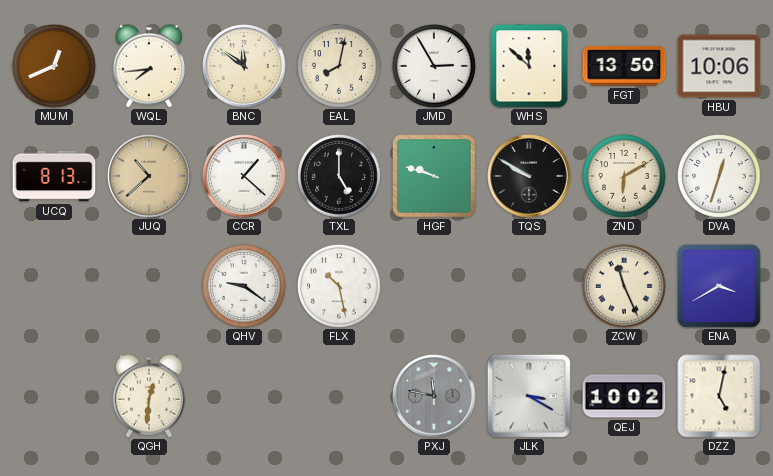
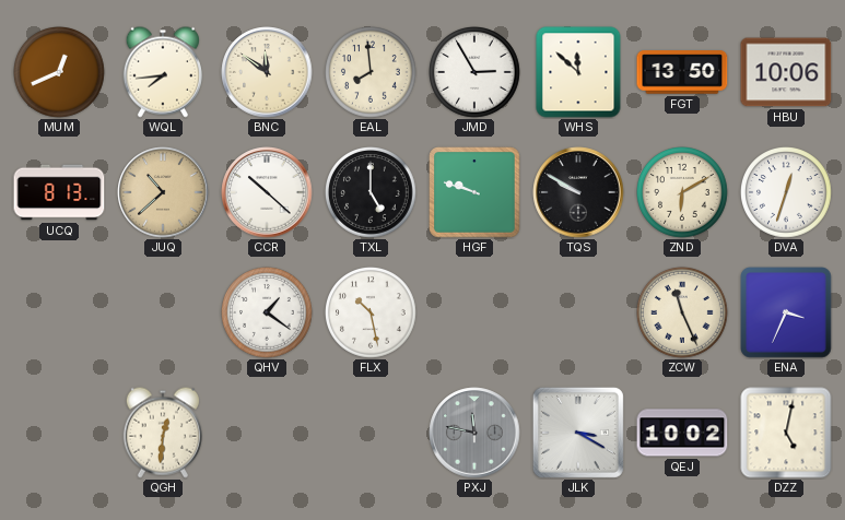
EAL: 8:02 -> 7:59 (371, 73)
CCR: 1:22 -> 10:22 (267, 192)
QHV: 9:21 -> 1:21 (267, 314)
ENA: 3:40 -> 3:34 (786, 312)
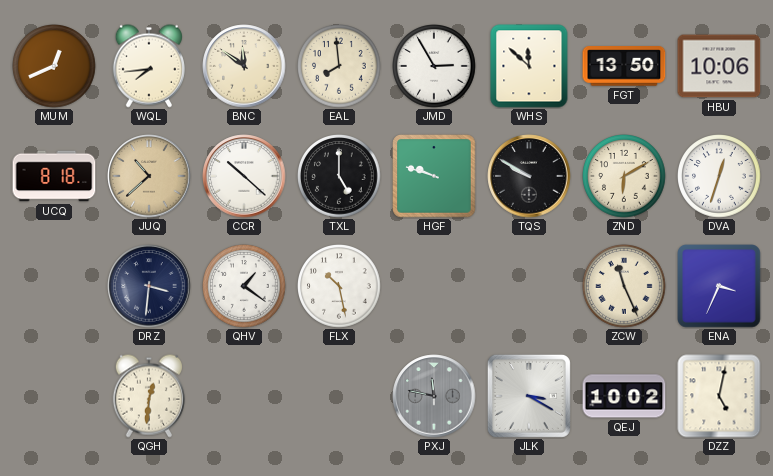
UCQ: 8:13 -> 8:18 (54, 176)
DRZ: none -> 3:31 (149, 286)
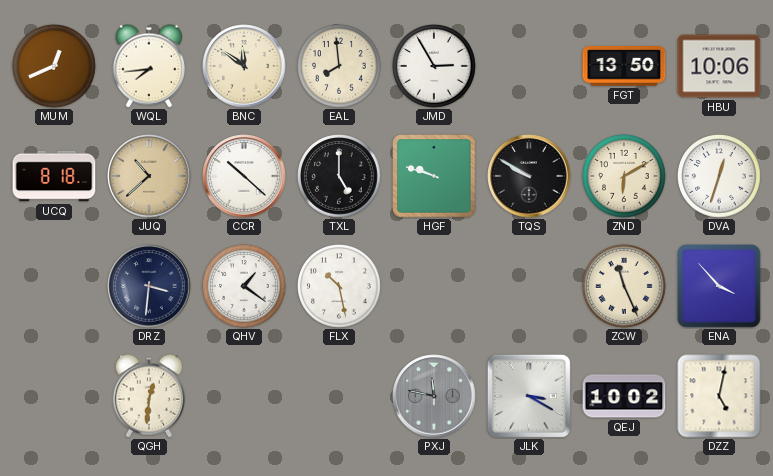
WHS: 11:52 -> none (529, 66)
ENA: 3:34 -> 3:53 (719, 286)
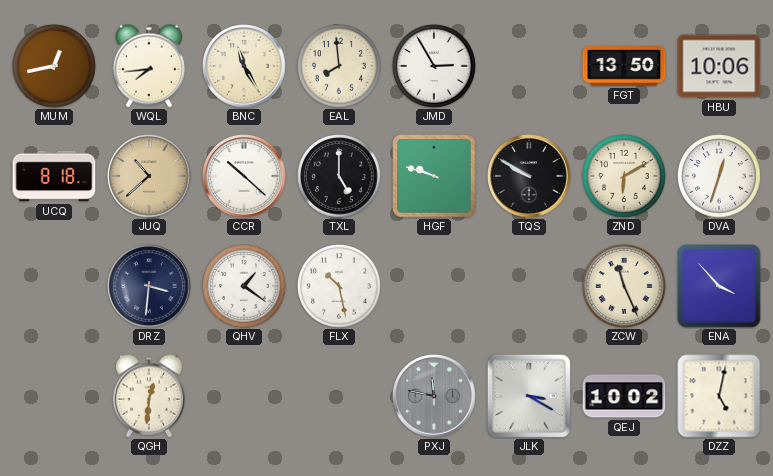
MUM: 12:41 -> 12:43 (54, 67)
BNC: 11:51 -> 11:25 (244, 66)
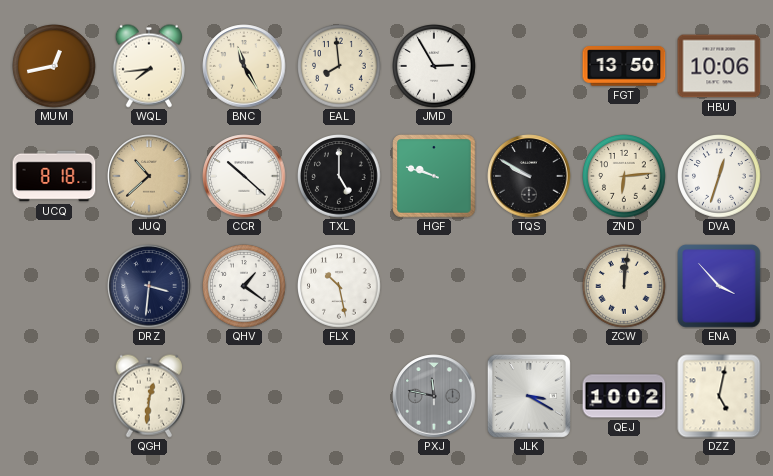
ZND: 6:10 -> 6:14 (624, 177)
ZCW: 11:26 -> 12:01 (624, 287)
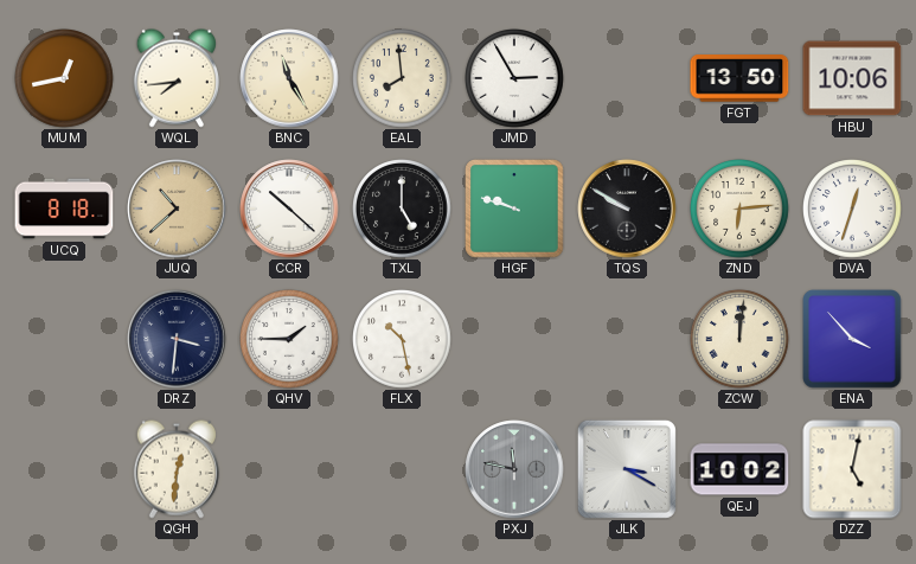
QHV: 1:21 -> 1:45 (289, 340)
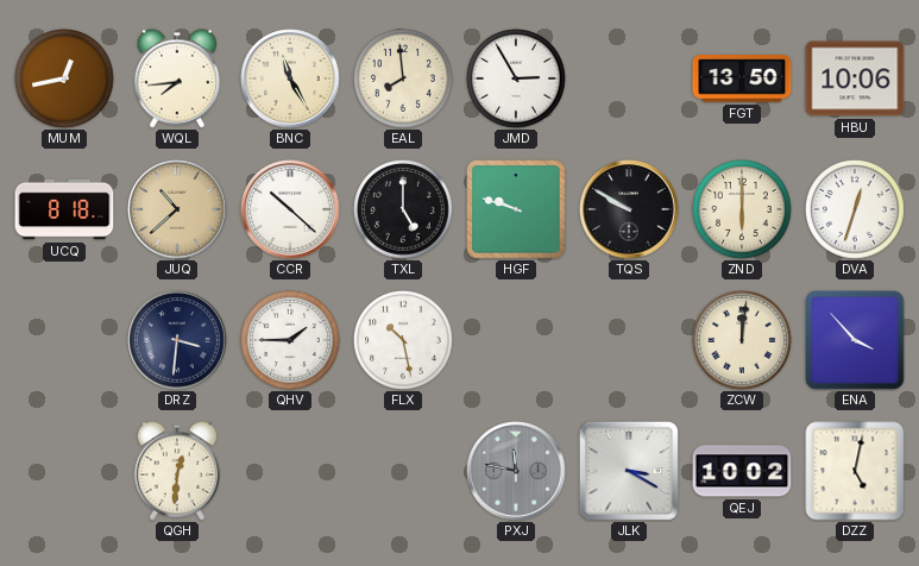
ZND: 6:14 -> 6:00 (742, 210)
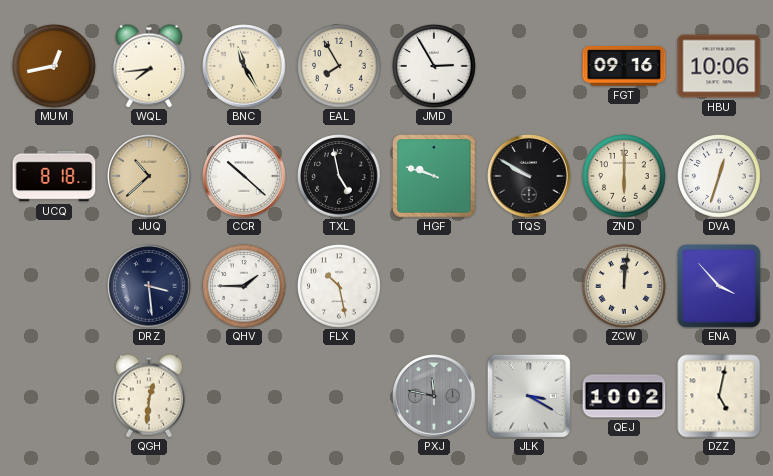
EAL: 7:59 -> 7:55 (339, 67)
FGT: 13:50 -> 09:16 (624, 66)
TXL: 5:00 -> 4:58 (339, 177)
DRZ: 3:31 -> 3:29 (149, 286)
